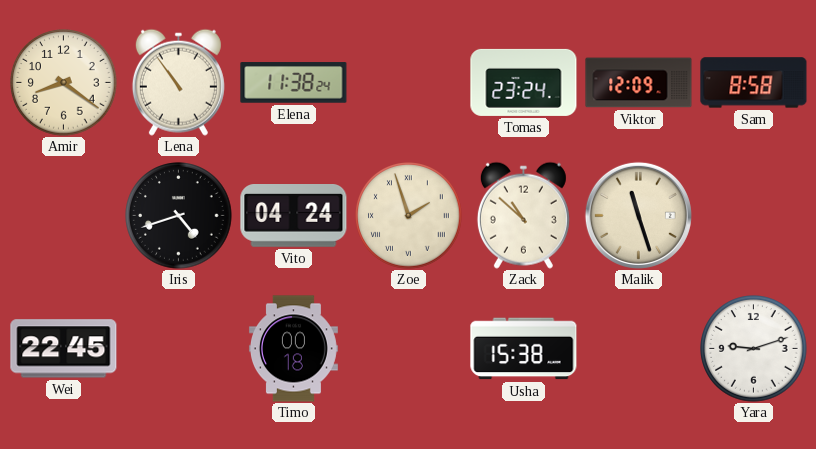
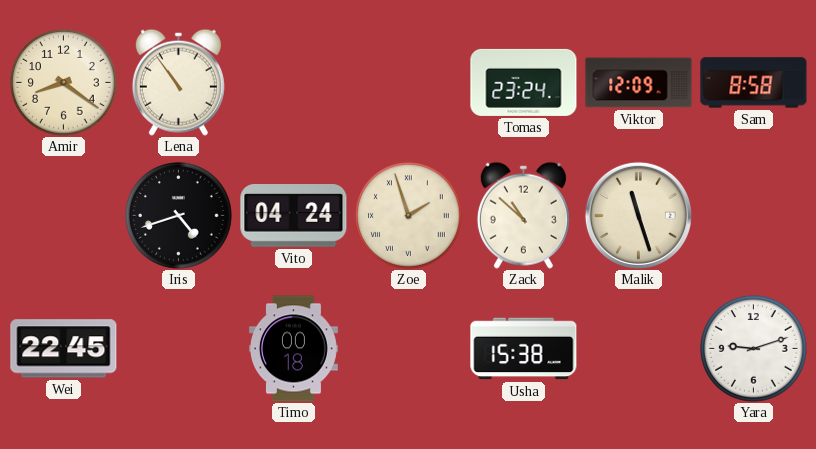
Elena: 11:38 -> none (294, 83)
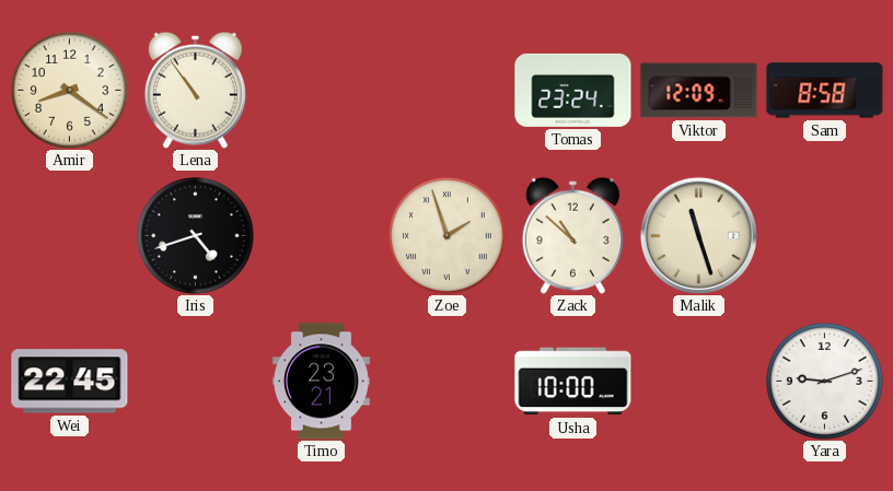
Vito: 04:24 -> none (294, 216)
Timo: 00:18 -> 23:21 (321, 382)
Usha: 15:38 -> 10:00 (573, 382)
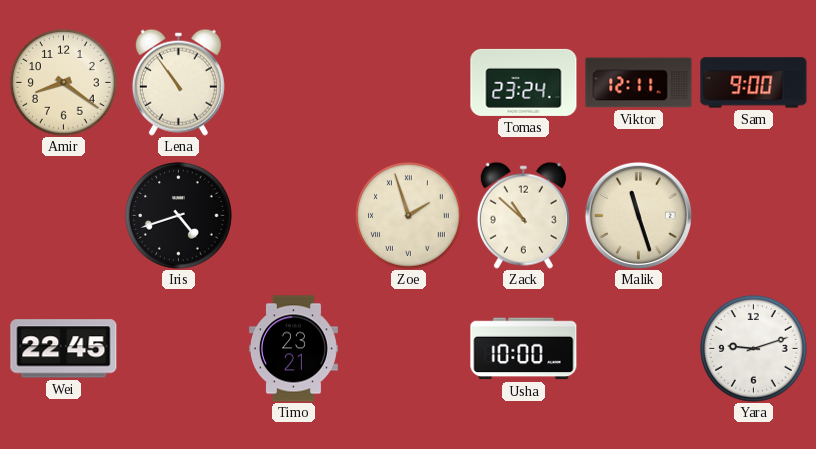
Viktor: 12:09 -> 12:11 (639, 83)
Sam: 8:58 -> 9:00 (754, 83)
